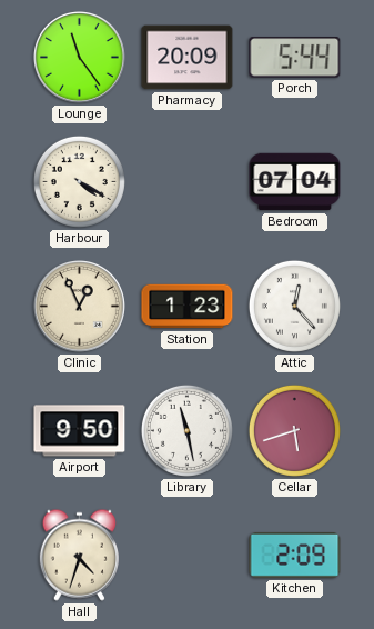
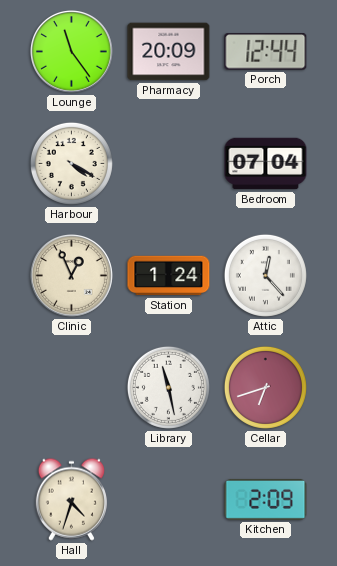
Porch: 5:44 -> 12:44 (266, 52)
Station: 1:23 -> 1:24 (169, 276)
Airport: 9:50 -> none (80, 431)
Cellar: 5:42 -> 6:42 (265, 387)
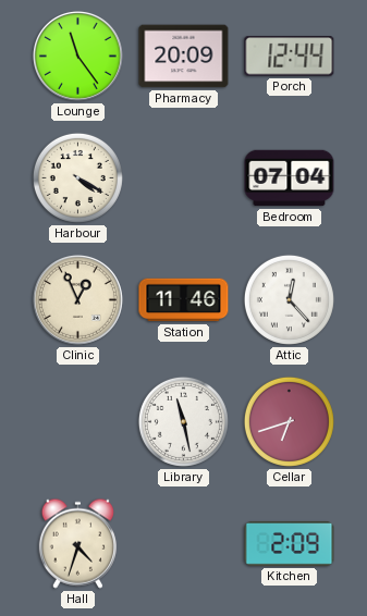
Station: 1:24 -> 11:46 (184, 300)
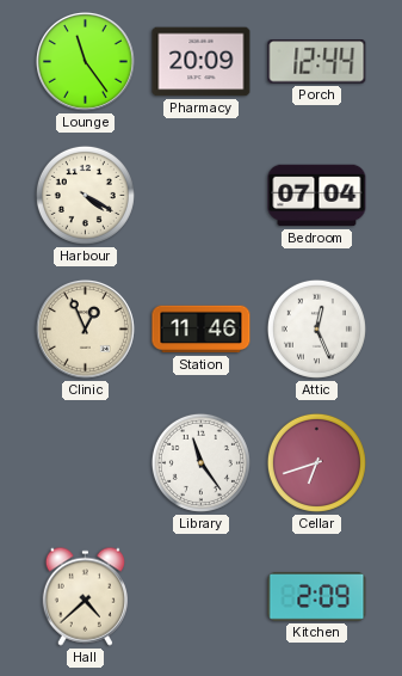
Attic: 12:23 -> 12:26 (316, 328)
Library: 11:28 -> 11:24 (200, 462)
Hall: 4:33 -> 4:38 (85, 596)
